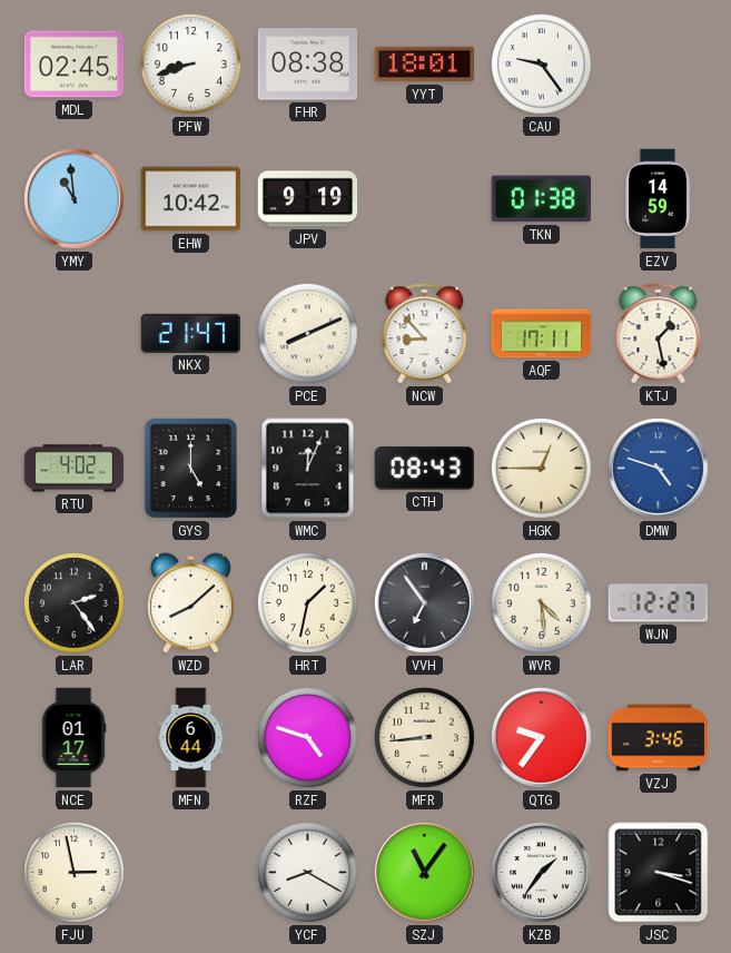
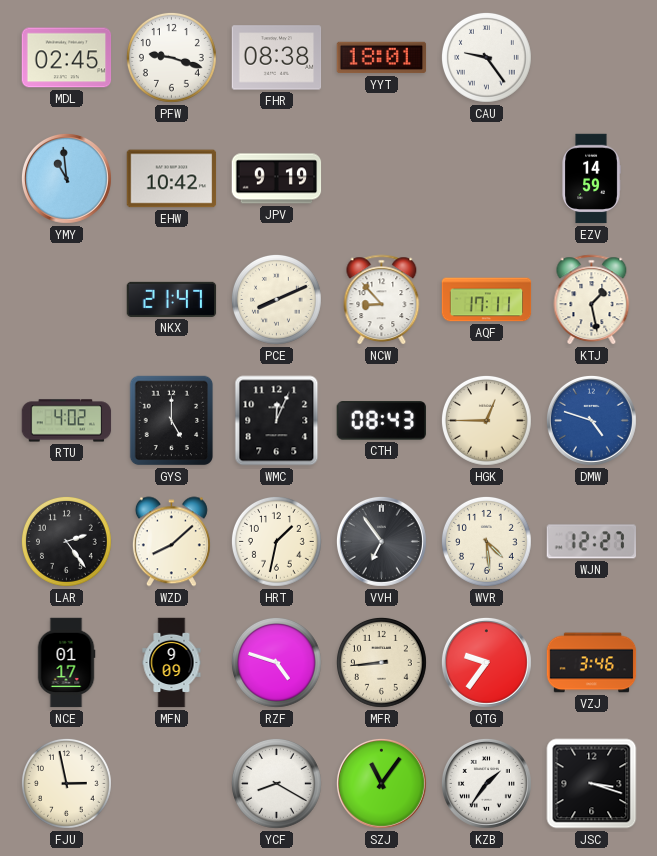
PFW: 8:42 -> 9:18 (171, 57)
TKN: 01:38 -> none (542, 199)
MFN: 6:44 -> 9:09 (172, 663)
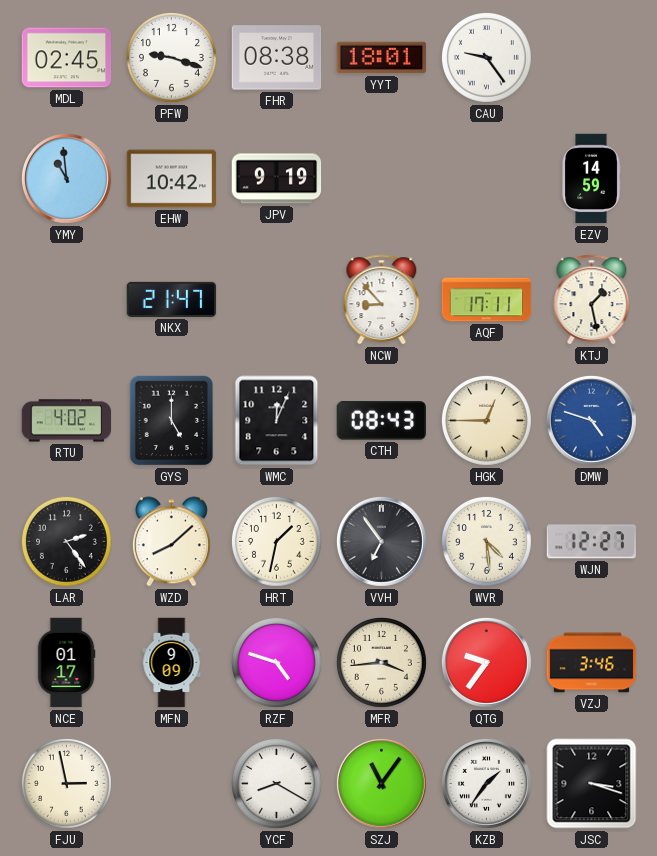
PCE: 8:11 -> none (276, 299)
MFR: 8:44 -> 3:44 (381, 662)
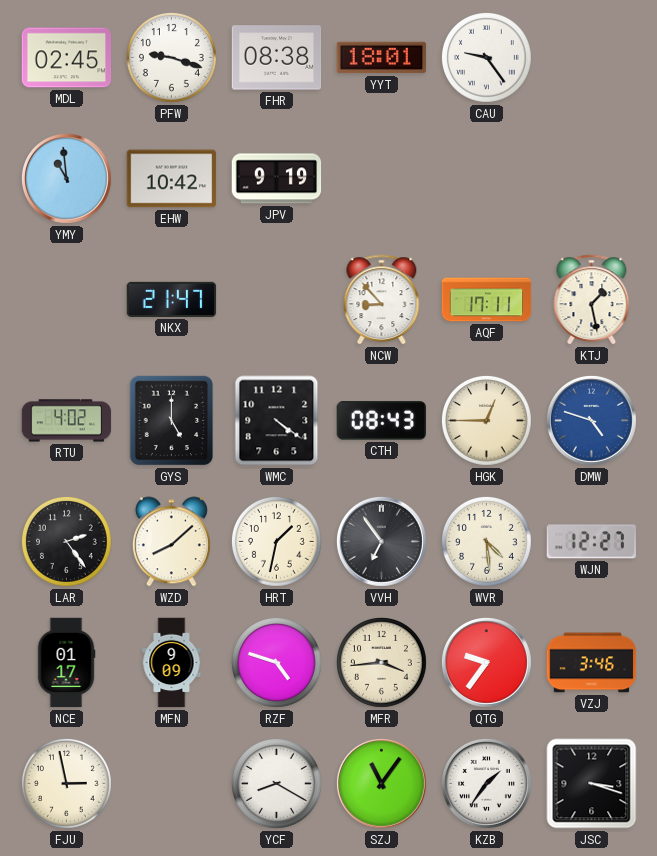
EZV: 14:59 -> none (591, 179)
WMC: 12:04 -> 4:21 (277, 421)
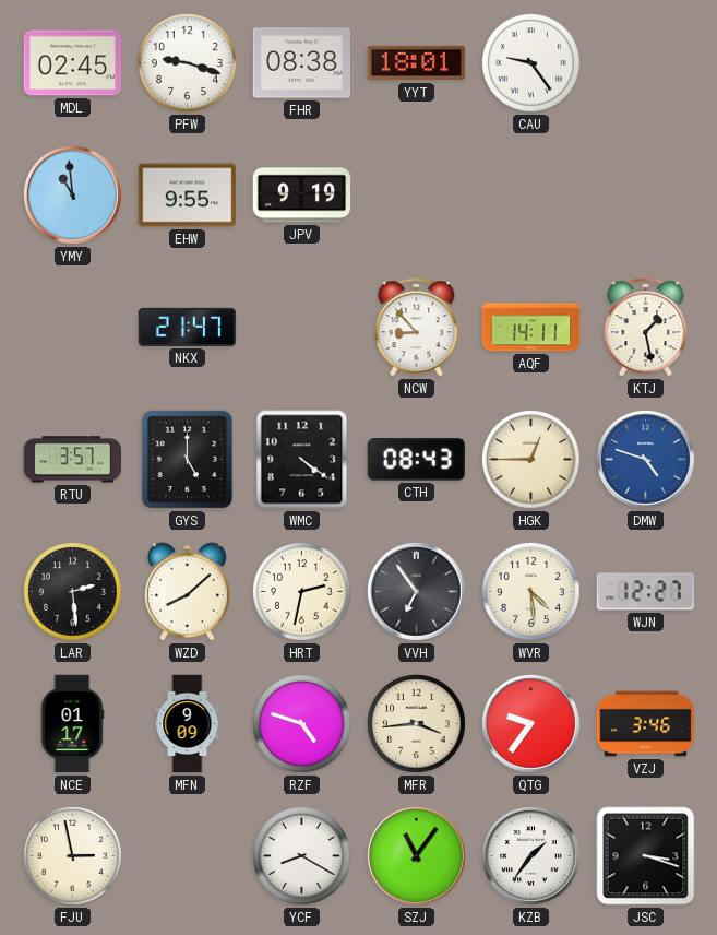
EHW: 10:42 -> 9:55 (188, 196)
AQF: 17:11 -> 14:11 (531, 328)
RTU: 4:02 -> 3:57 (73, 460)
LAR: 2:24 -> 2:29 (72, 591)
HRT: 1:32 -> 2:32 (301, 591)
